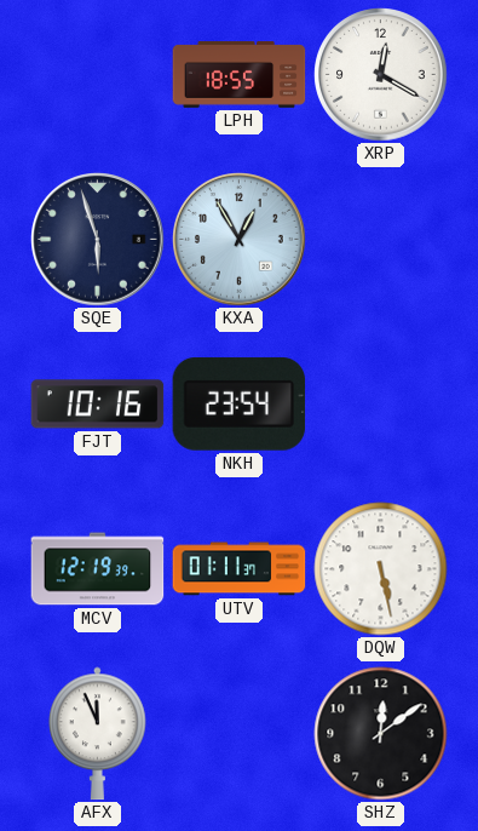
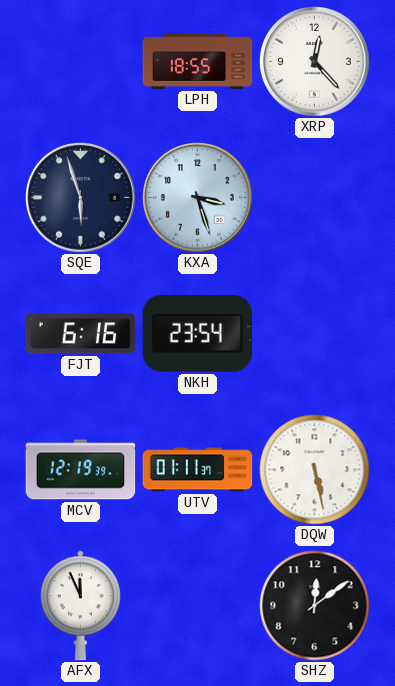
XRP: 12:20 -> 12:23 (315, 62)
KXA: 12:55 -> 3:27 (198, 198)
FJT: 10:16 -> 6:16 (81, 334)
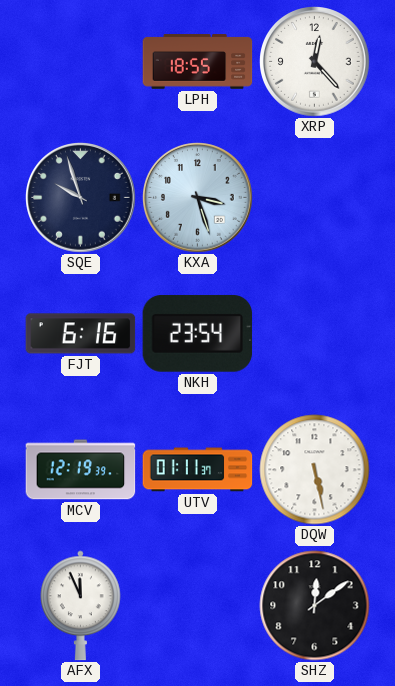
SQE: 5:57 -> 9:57 (81, 198)
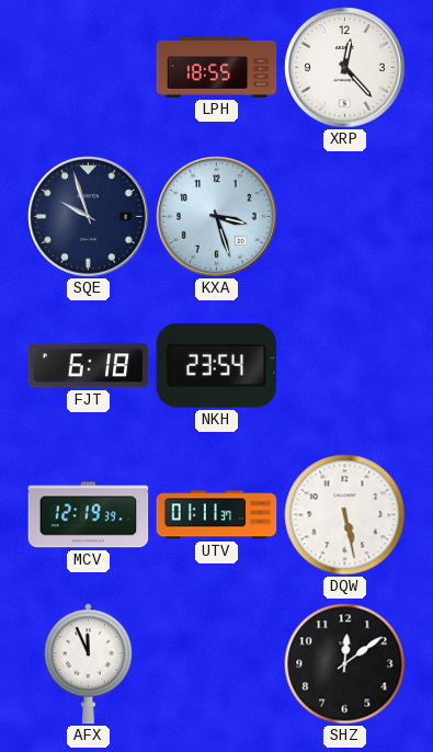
FJT: 6:16 -> 6:18 (89, 366)
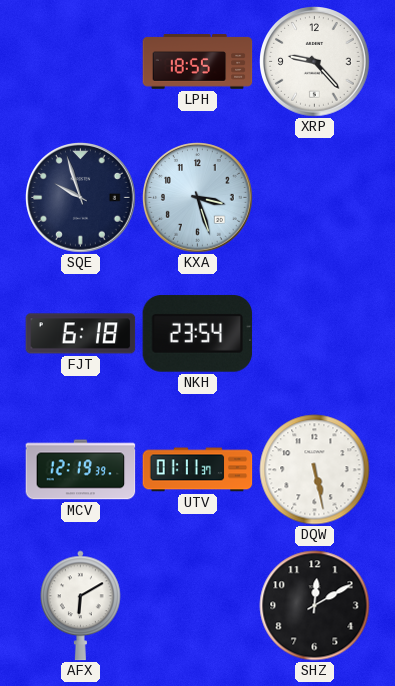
XRP: 12:23 -> 9:23 (315, 62)
AFX: 11:56 -> 6:10 (81, 606)
SHZ: 12:09 -> 12:10 (315, 606)
